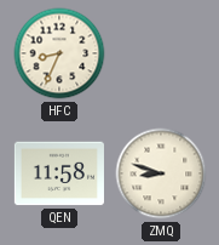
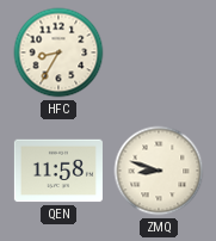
HFC: 8:34 -> 8:35 (58, 52)
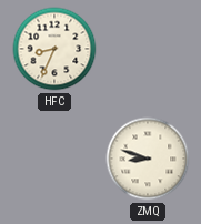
HFC: 8:35 -> 8:34 (54, 49)
QEN: 11:58 -> none (58, 171)
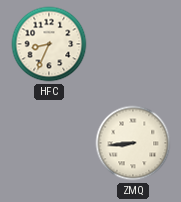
ZMQ: 8:48 -> 8:44 (133, 143)
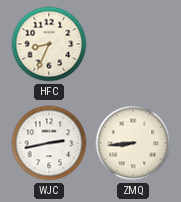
WJC: none -> 2:43 (49, 143)
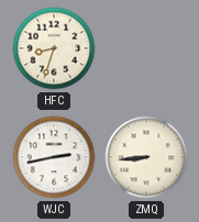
HFC: 8:34 -> 8:33 (54, 48)
